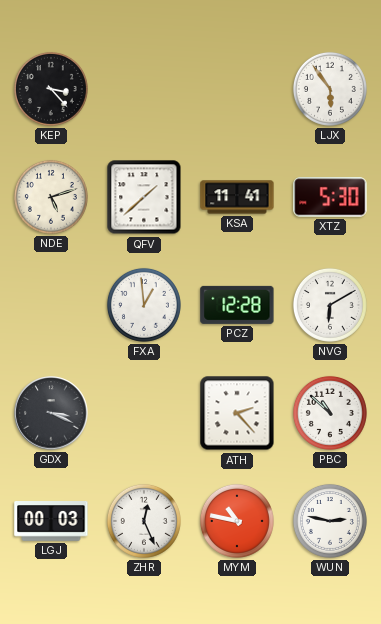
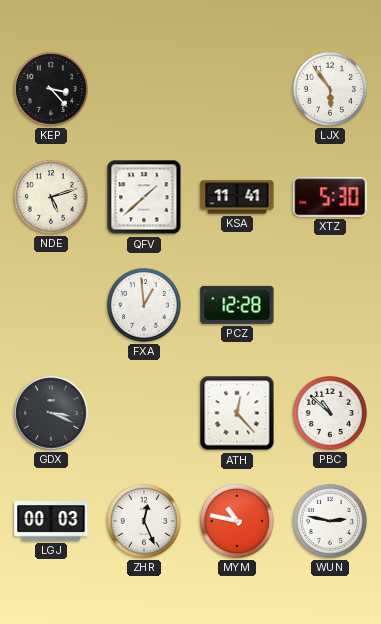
NVG: 6:10 -> none (330, 305)
ATH: 2:23 -> 12:23 (237, 413)
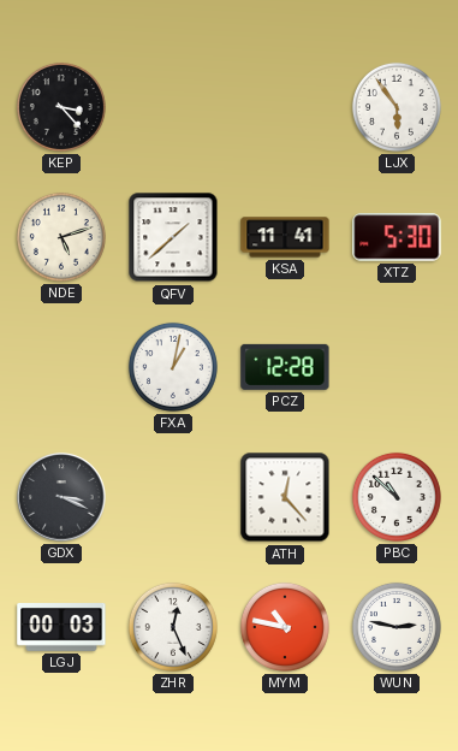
FXA: 12:59 -> 1:02 (173, 367)
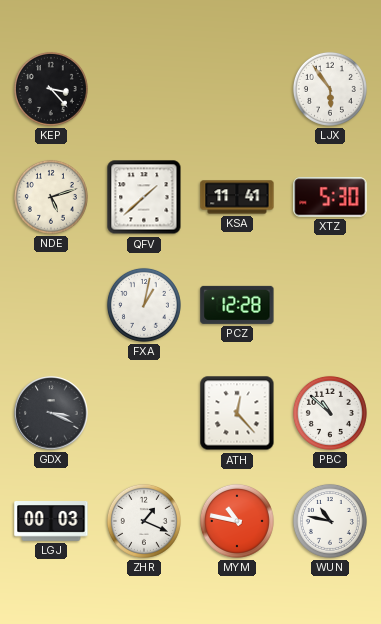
ZHR: 12:26 -> 1:19 (144, 521)
WUN: 2:47 -> 10:47 (330, 521)
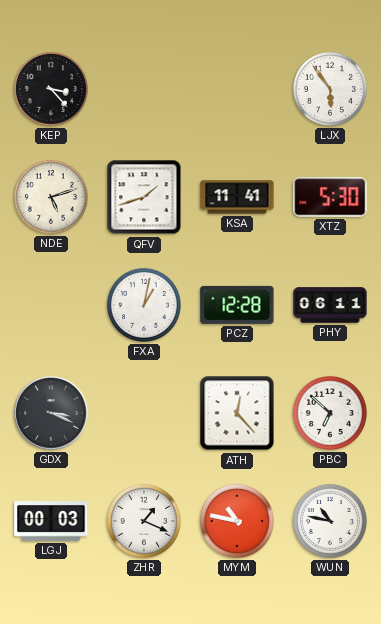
QFV: 1:38 -> 1:42 (144, 197)
PHY: none -> 06:11 (330, 305)
PBC: 10:52 -> 6:52 (330, 413)
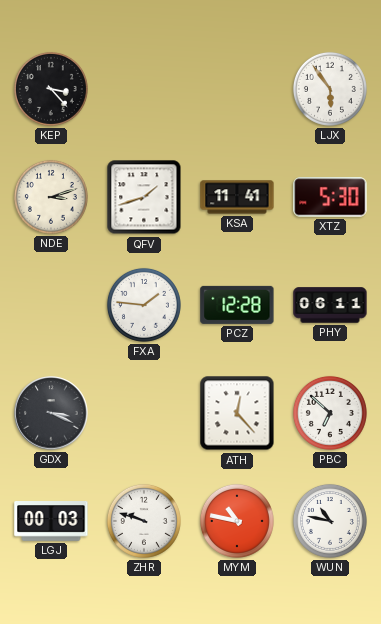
NDE: 5:12 -> 3:12 (51, 197)
FXA: 1:02 -> 1:46 (144, 305)
ZHR: 1:19 -> 9:48 (144, 521)
